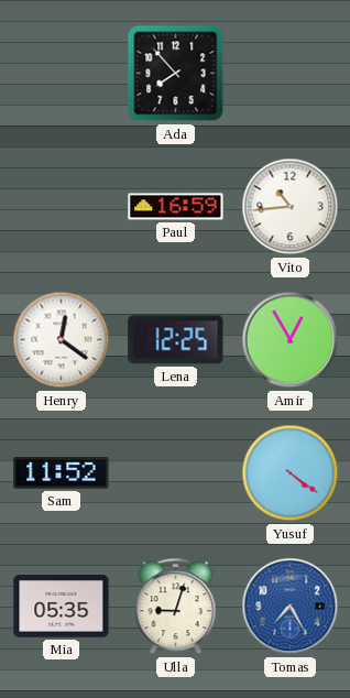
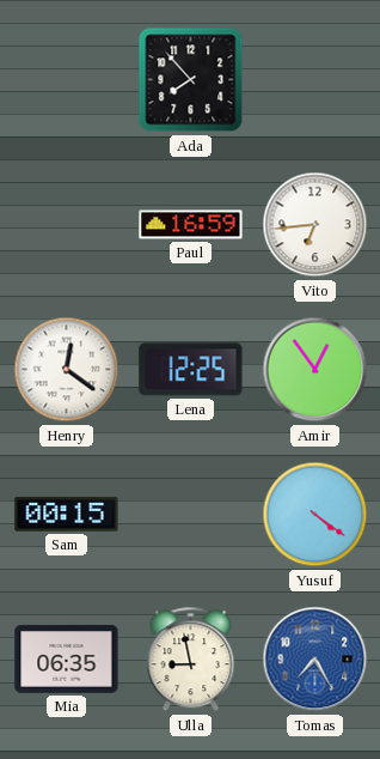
Vito: 10:44 -> 6:44 (315, 225)
Amir: 12:55 -> 12:54 (315, 370)
Sam: 11:52 -> 00:15 (67, 515)
Mia: 05:35 -> 06:35 (67, 660)
Ulla: 9:03 -> 8:58 (191, 660)
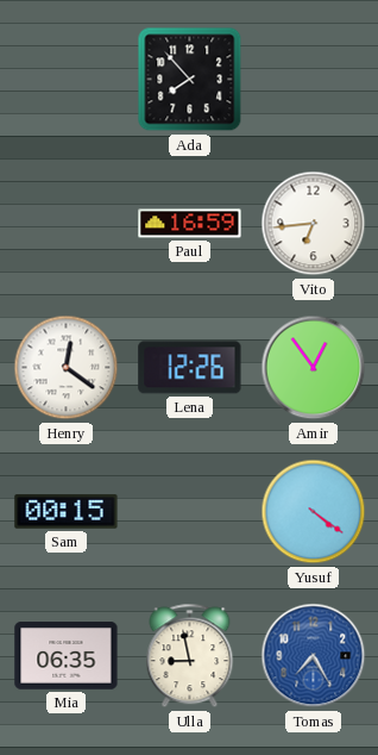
Lena: 12:25 -> 12:26 (190, 368)
